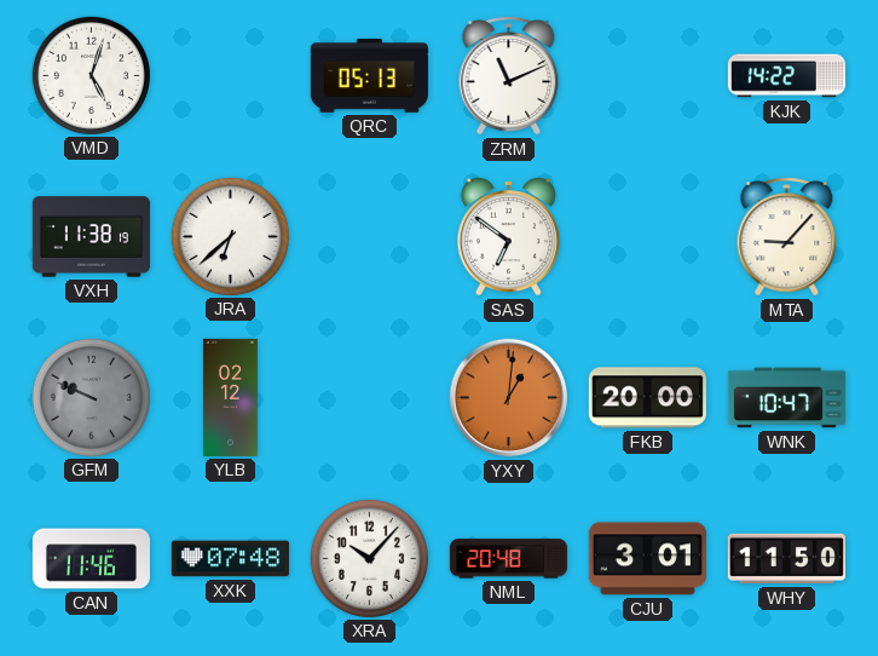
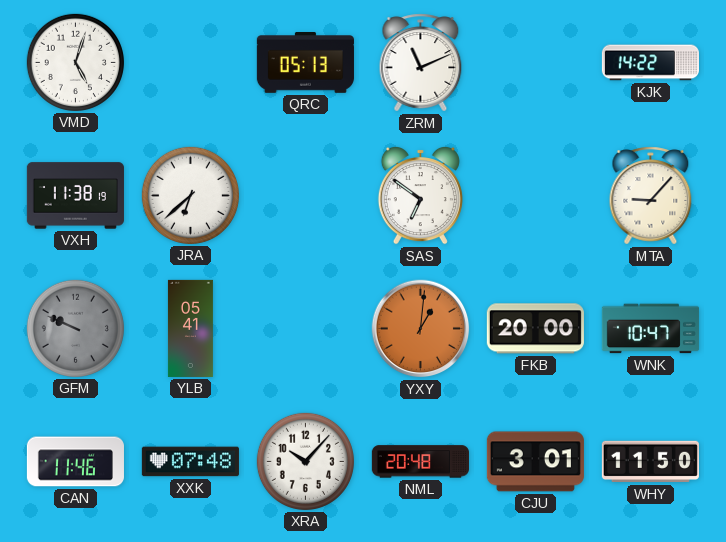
YLB: 02:12 -> 05:41 (190, 328)
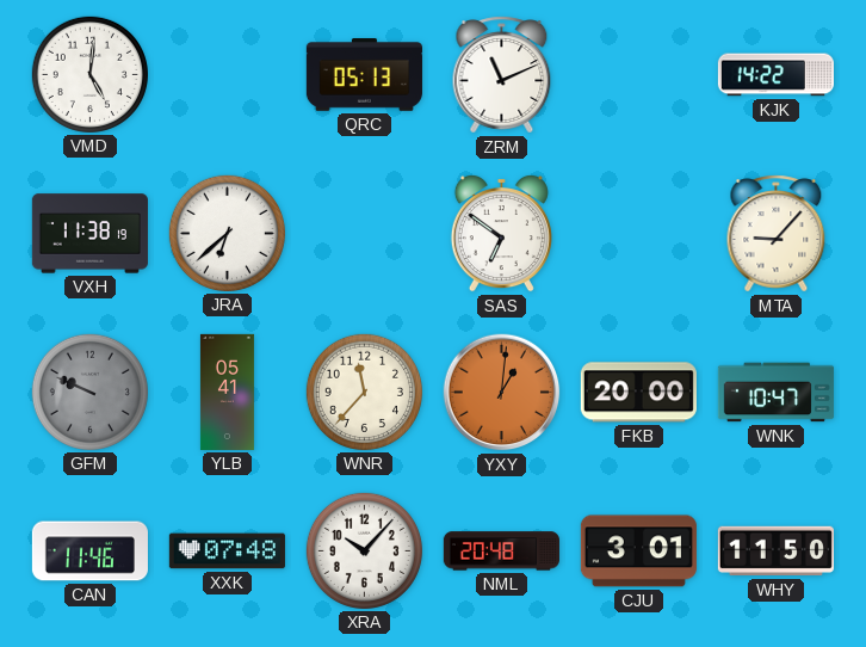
VMD: 5:03 -> 5:01 (89, 74)
WNR: none -> 11:37 (364, 392)
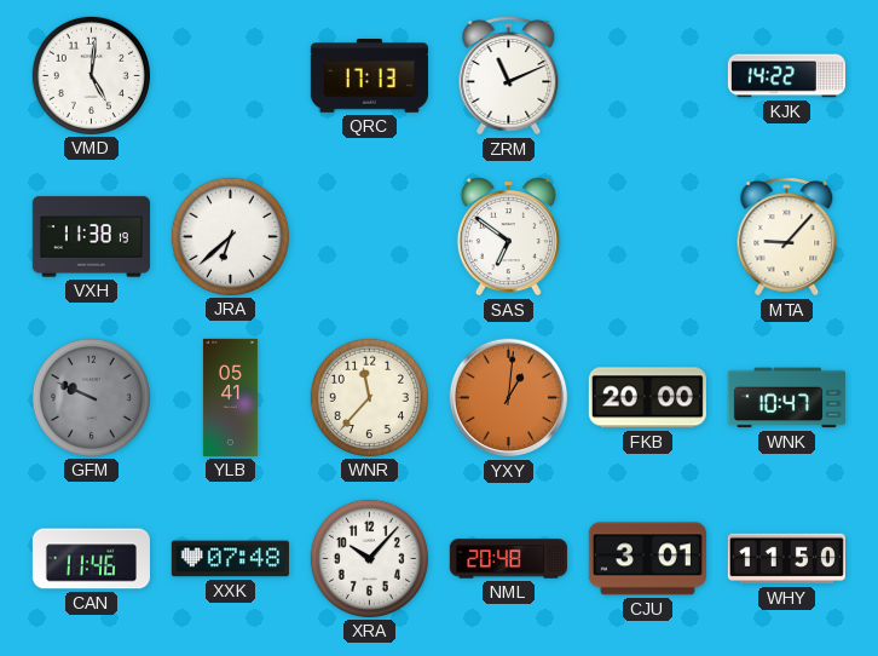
QRC: 05:13 -> 17:13 (369, 76)
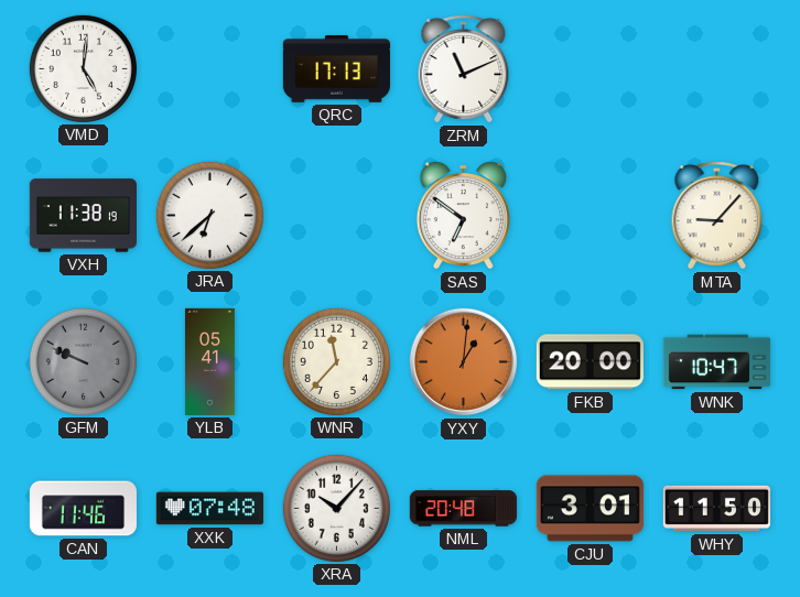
KJK: 14:22 -> none (786, 76)
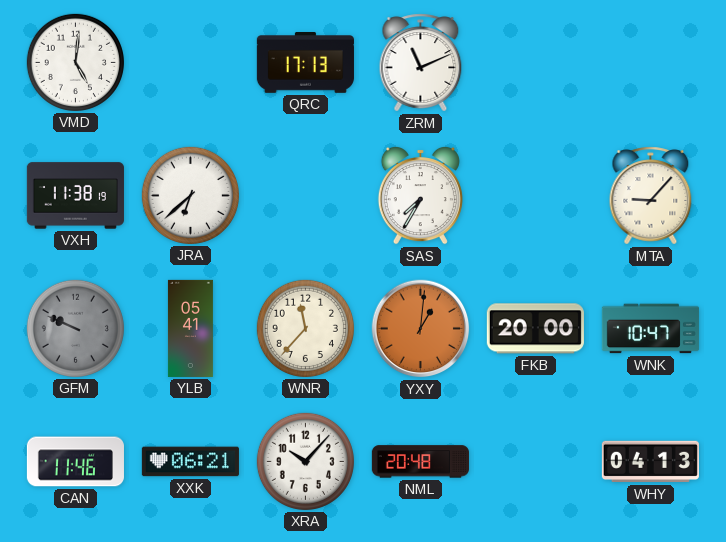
SAS: 6:51 -> 7:35 (420, 195)
XXK: 07:48 -> 06:21 (190, 462)
CJU: 3:01 -> none (590, 509)
WHY: 11:50 -> 04:13 (650, 462)
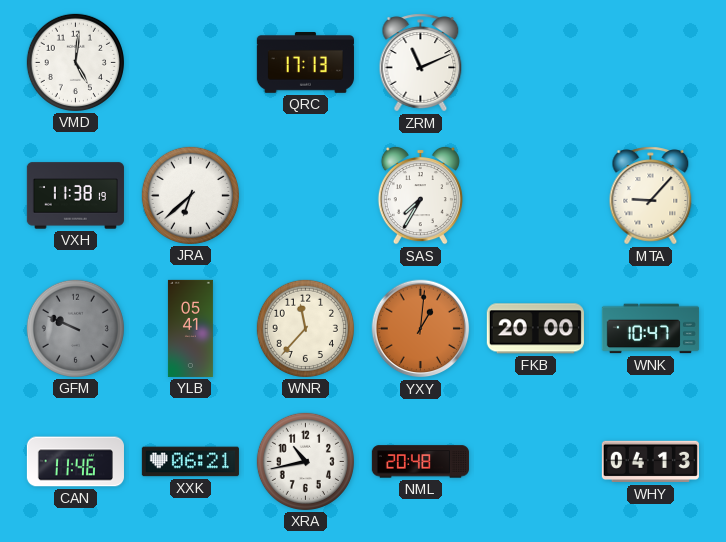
XRA: 10:07 -> 10:43 (305, 461)
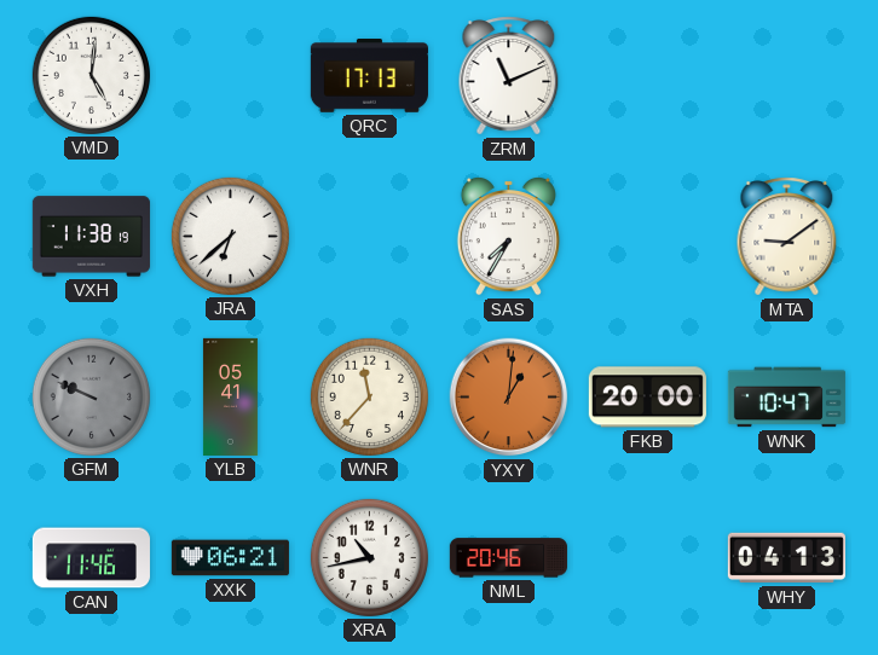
MTA: 9:07 -> 9:09 (787, 237)
NML: 20:48 -> 20:46 (508, 558)
